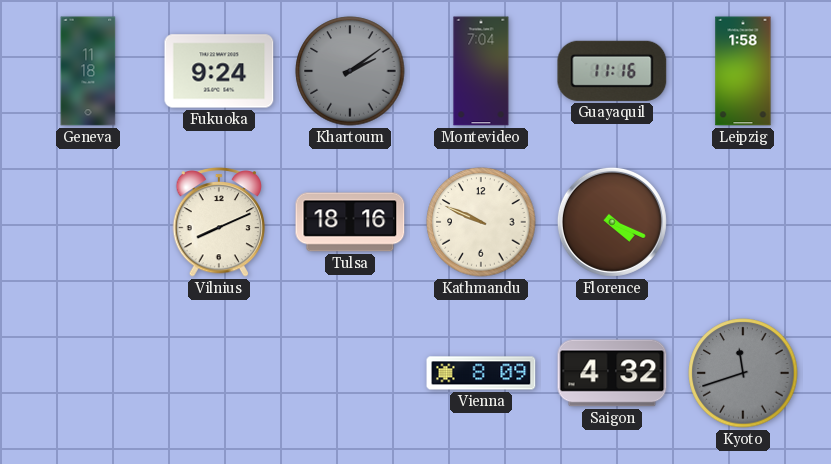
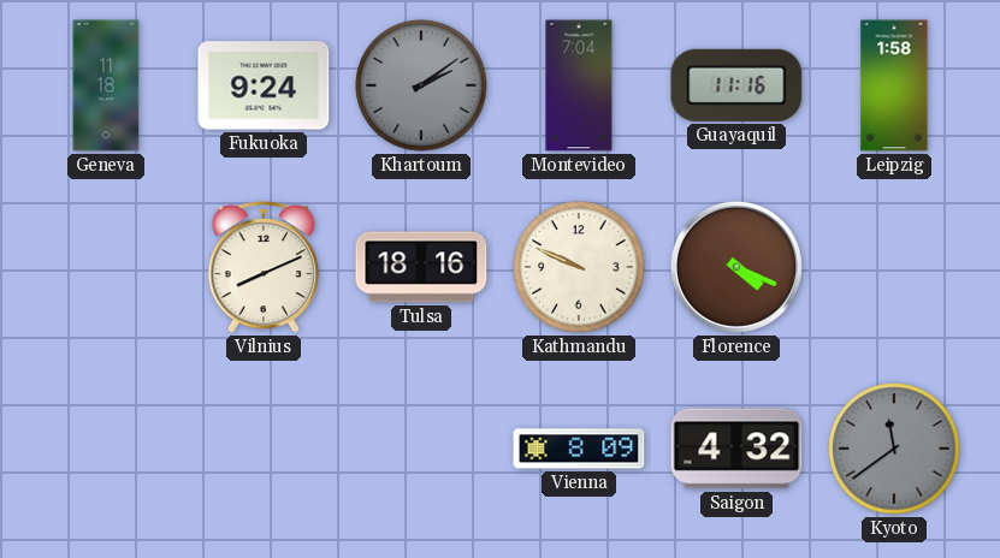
Kyoto: 11:42 -> 11:39 (894, 449)
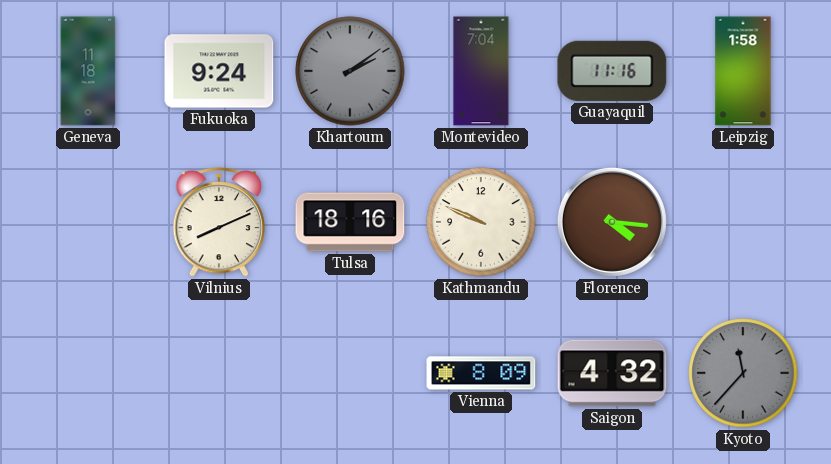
Florence: 4:19 -> 4:16 (612, 222)
Kyoto: 11:39 -> 11:37 (743, 373)
